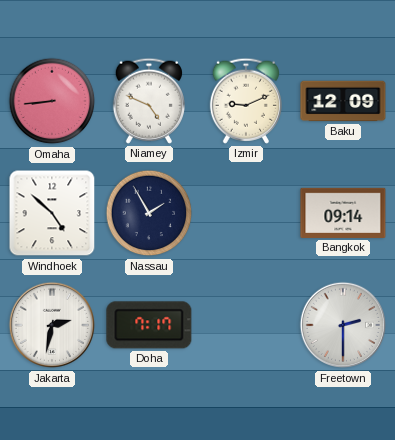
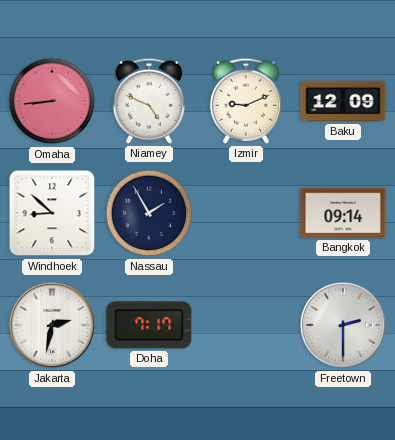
Windhoek: 4:52 -> 8:52 (52, 213)
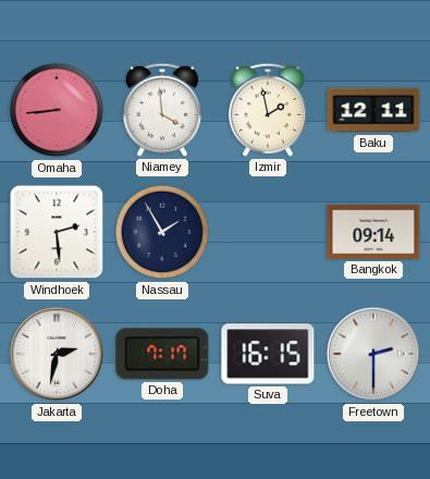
Niamey: 4:49 -> 3:59 (161, 110)
Izmir: 9:11 -> 1:58 (267, 110)
Baku: 12:09 -> 12:11 (373, 110)
Windhoek: 8:52 -> 2:29 (57, 232)
Suva: none -> 16:15 (268, 354)
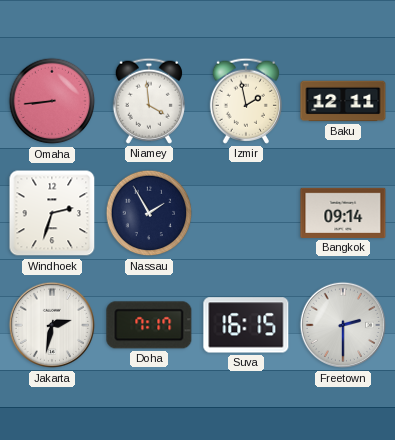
Windhoek: 2:29 -> 2:33 (52, 213)
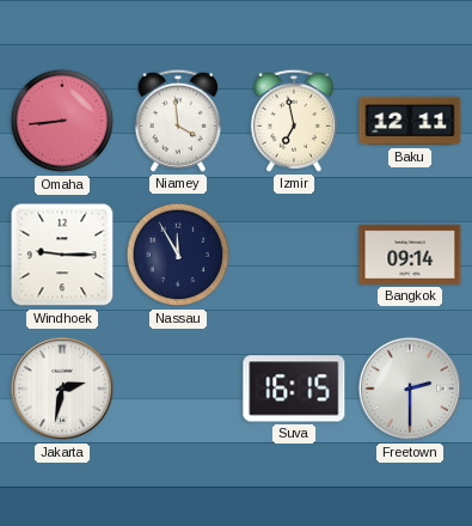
Izmir: 1:58 -> 6:58 (293, 121)
Windhoek: 2:33 -> 9:15 (62, 255)
Nassau: 1:55 -> 11:55 (178, 255)
Doha: 7:17 -> none (149, 325)
